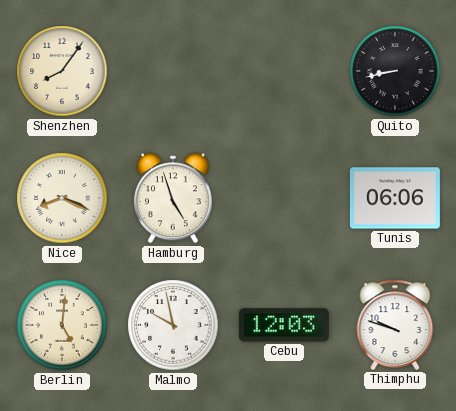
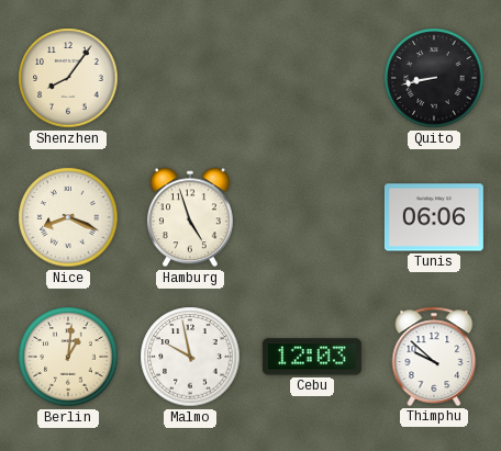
Berlin: 5:01 -> 1:01 (68, 357)
Thimphu: 9:48 -> 9:52 (434, 357)
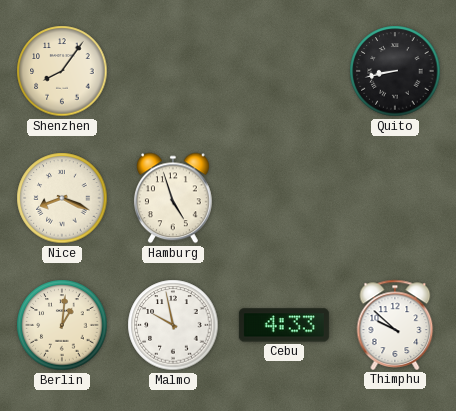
Tunis: 06:06 -> none (434, 217)
Cebu: 12:03 -> 4:33 (284, 325)
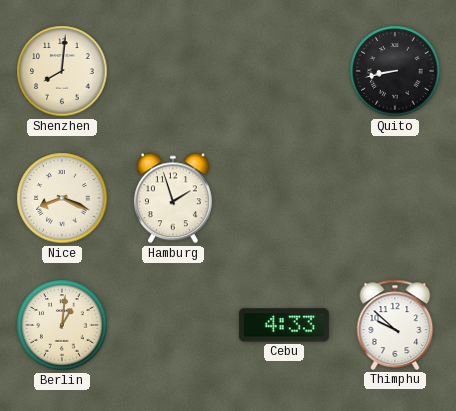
Shenzhen: 8:06 -> 8:01 (62, 71)
Hamburg: 4:57 -> 1:57 (173, 198)
Malmo: 9:58 -> none (173, 325)
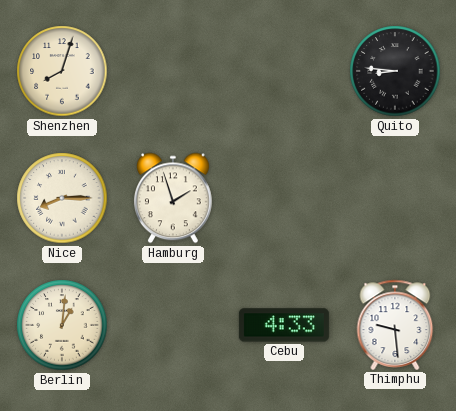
Shenzhen: 8:01 -> 8:03 (62, 71)
Quito: 8:43 -> 8:46 (395, 71)
Nice: 8:19 -> 8:15 (62, 198)
Thimphu: 9:52 -> 9:29 (395, 325)
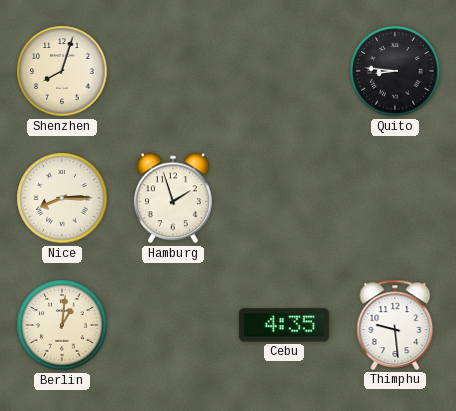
Cebu: 4:33 -> 4:35 (284, 325)
